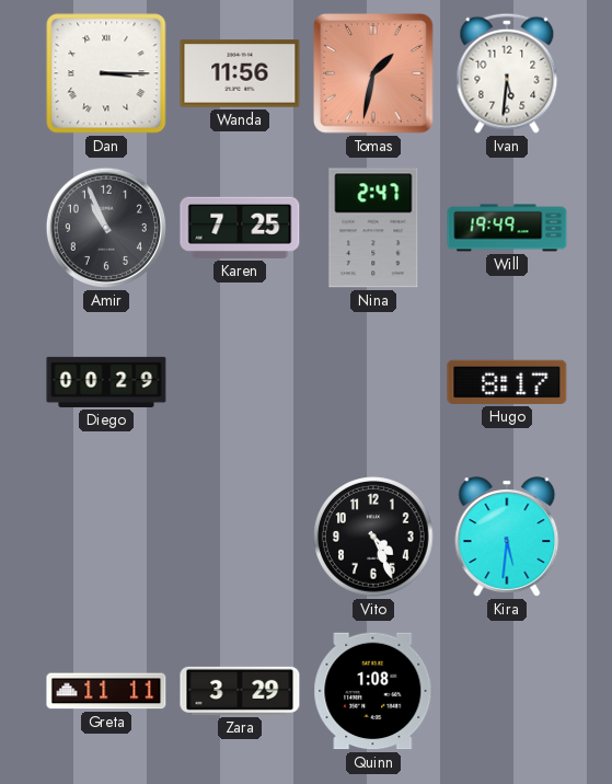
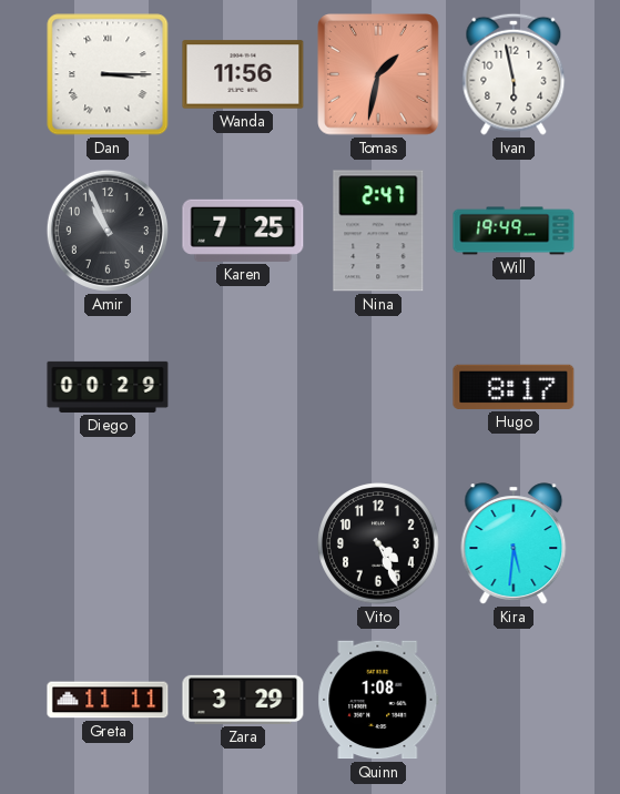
Ivan: 5:31 -> 5:58 (514, 74)
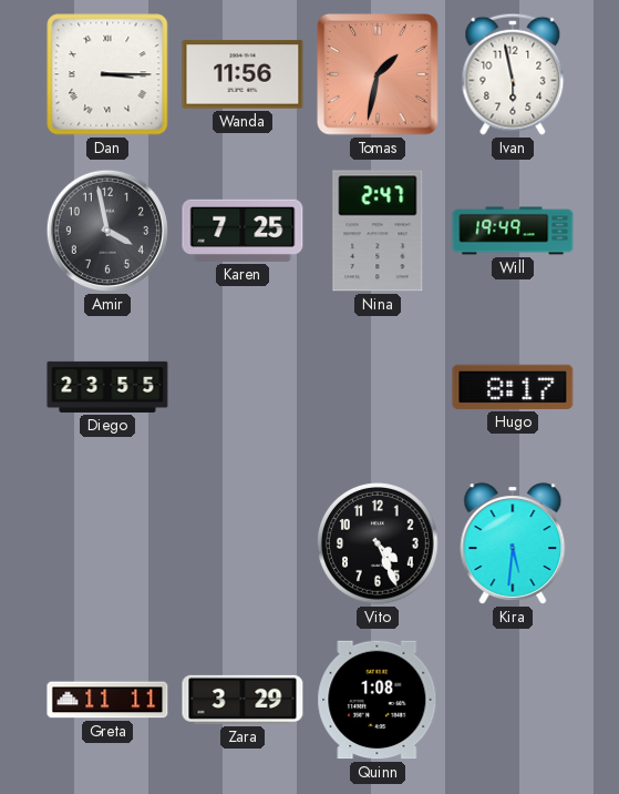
Amir: 10:56 -> 3:58 (107, 231)
Diego: 00:29 -> 23:55 (107, 387)
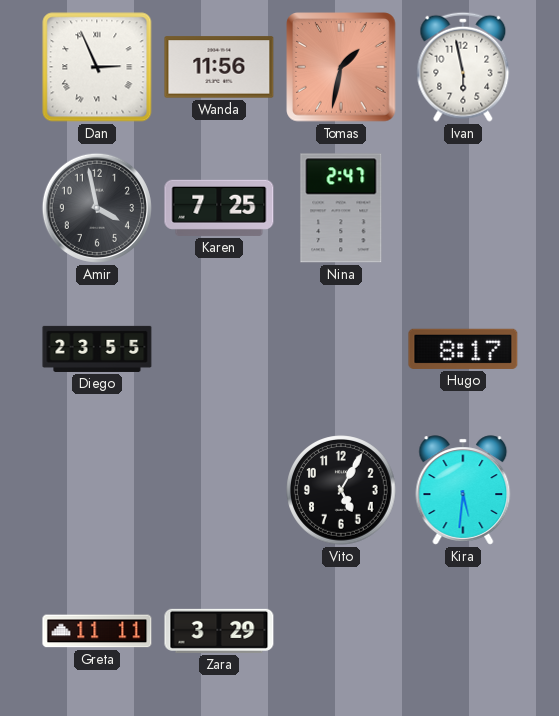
Dan: 3:15 -> 2:56 (97, 67)
Will: 19:49 -> none (513, 231)
Vito: 4:26 -> 5:05 (341, 490)
Quinn: 1:08 -> none (378, 700)
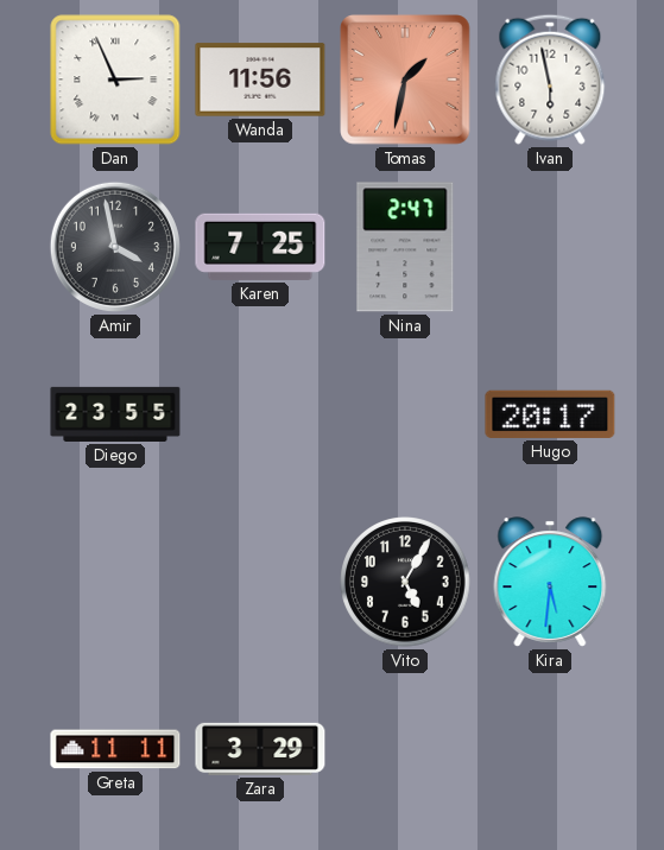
Hugo: 8:17 -> 20:17 (550, 414)
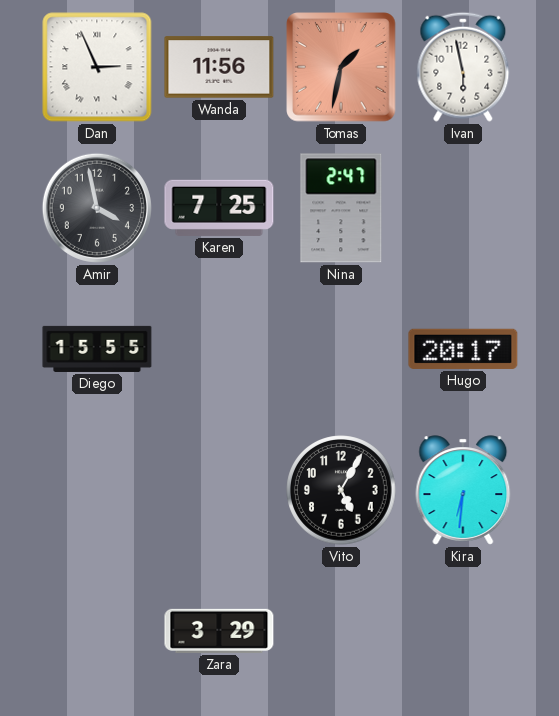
Diego: 23:55 -> 15:55 (97, 349)
Kira: 5:31 -> 6:31 (463, 490)
Greta: 11:11 -> none (115, 749)
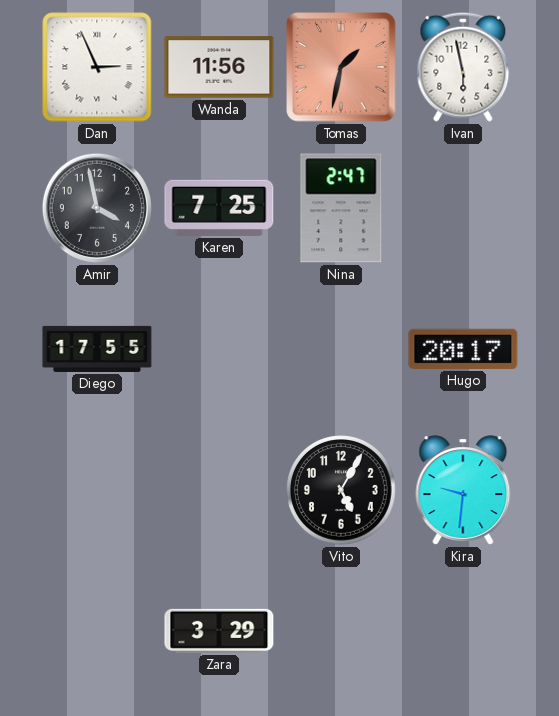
Diego: 15:55 -> 17:55 (97, 349)
Kira: 6:31 -> 9:31 (463, 490)
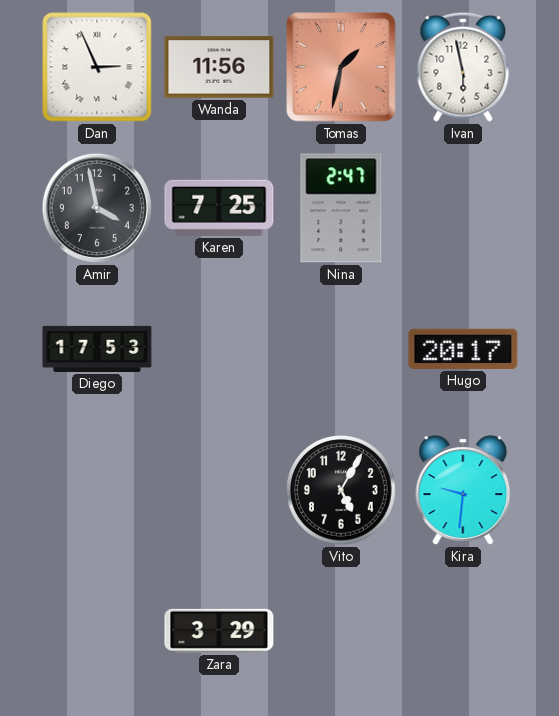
Diego: 17:55 -> 17:53 (97, 349)
